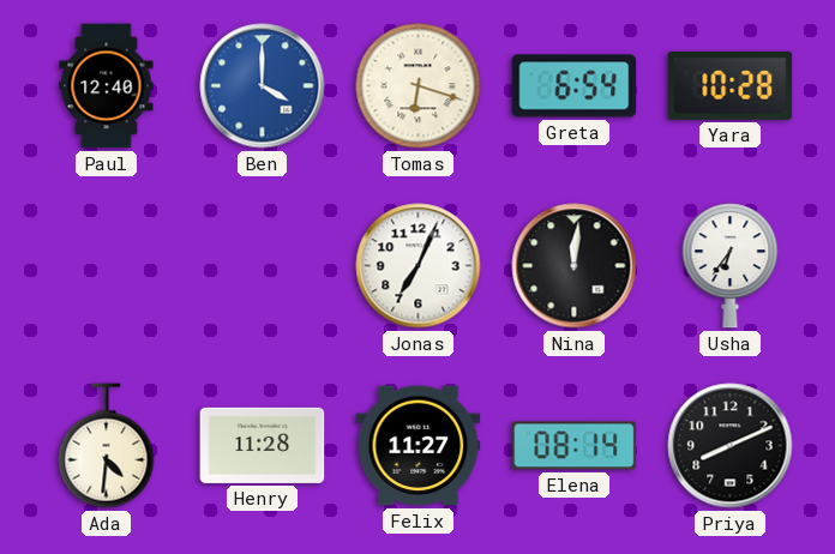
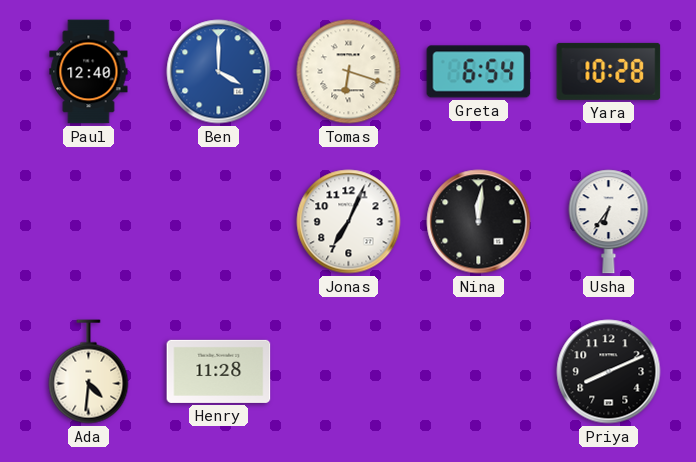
Felix: 11:27 -> none (419, 446)
Elena: 08:14 -> none (575, 446)
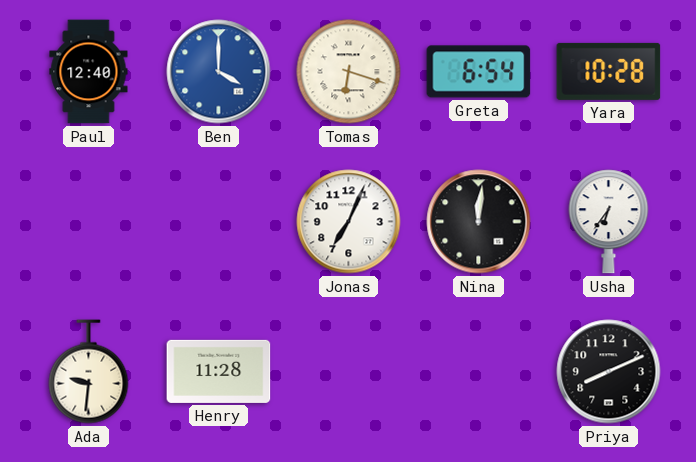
Ada: 4:31 -> 9:31 (89, 372)
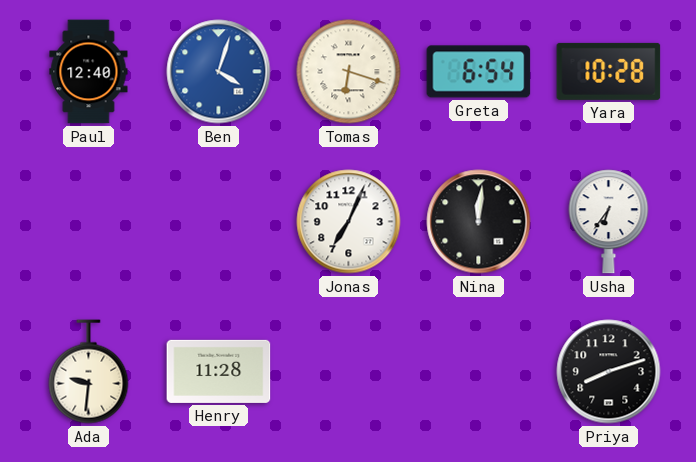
Ben: 4:00 -> 4:03 (219, 72)
Priya: 8:11 -> 8:12 (609, 372)
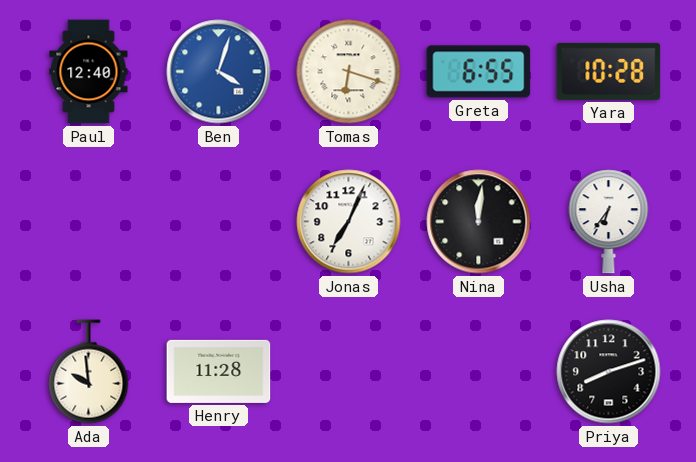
Greta: 6:54 -> 6:55 (479, 72)
Ada: 9:31 -> 9:59 (89, 372)
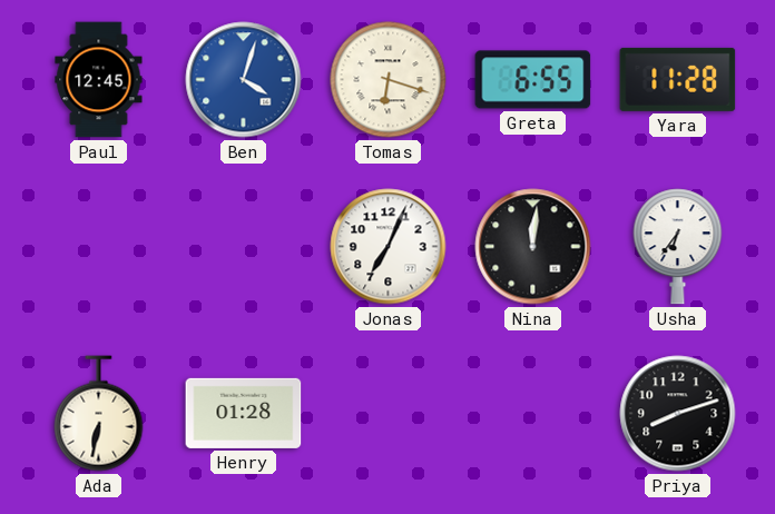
Paul: 12:40 -> 12:45 (99, 80)
Yara: 10:28 -> 11:28 (678, 79)
Ada: 9:59 -> 6:32 (99, 414)
Henry: 11:28 -> 01:28 (244, 413)
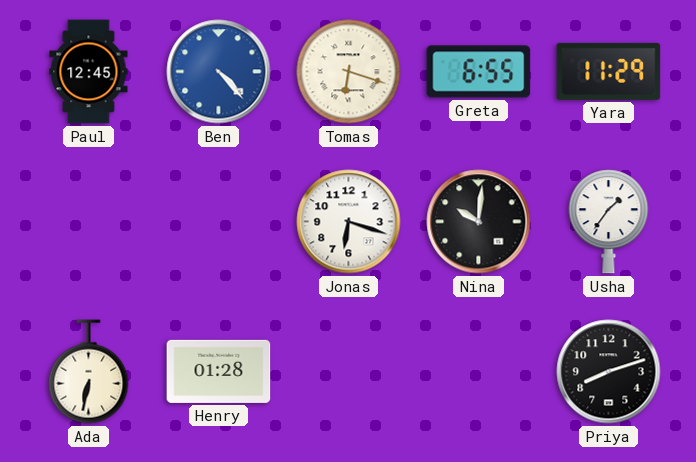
Ben: 4:03 -> 4:23 (219, 72)
Yara: 11:28 -> 11:29 (609, 71)
Jonas: 7:04 -> 6:18 (349, 222)
Nina: 12:01 -> 10:01 (479, 222)
Usha: 6:36 -> 1:36 (609, 222)
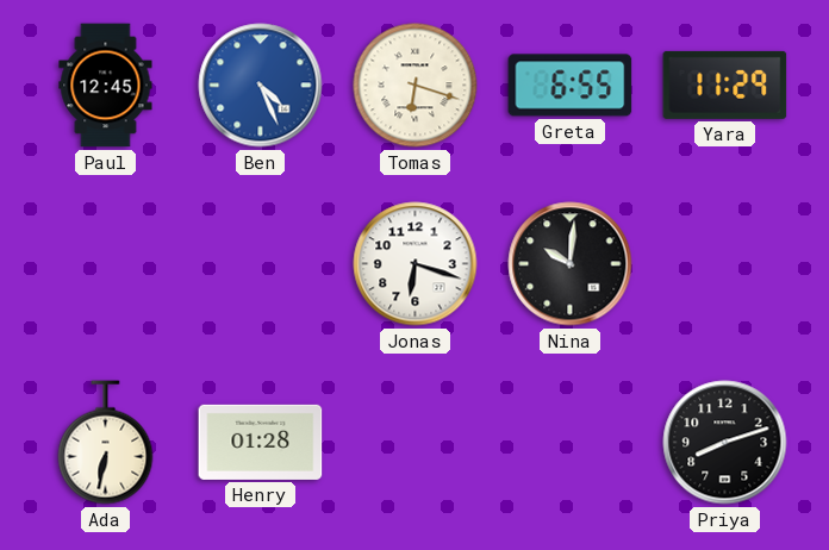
Ben: 4:23 -> 4:26 (261, 86)
Usha: 1:36 -> none (609, 222)
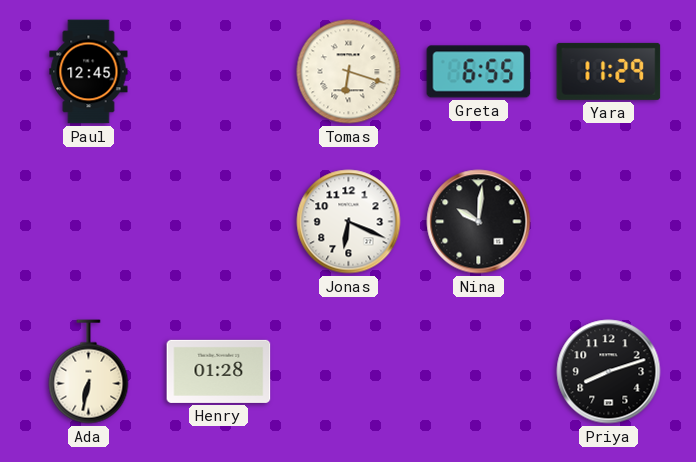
Ben: 4:26 -> none (261, 86)
Jonas: 6:18 -> 6:19 (349, 222)
